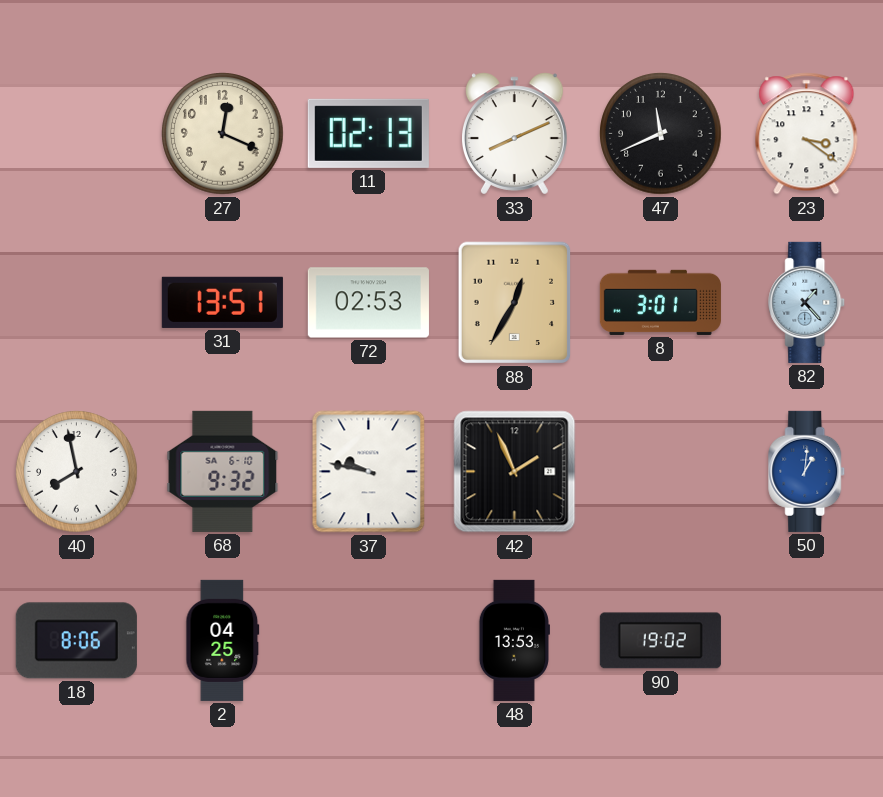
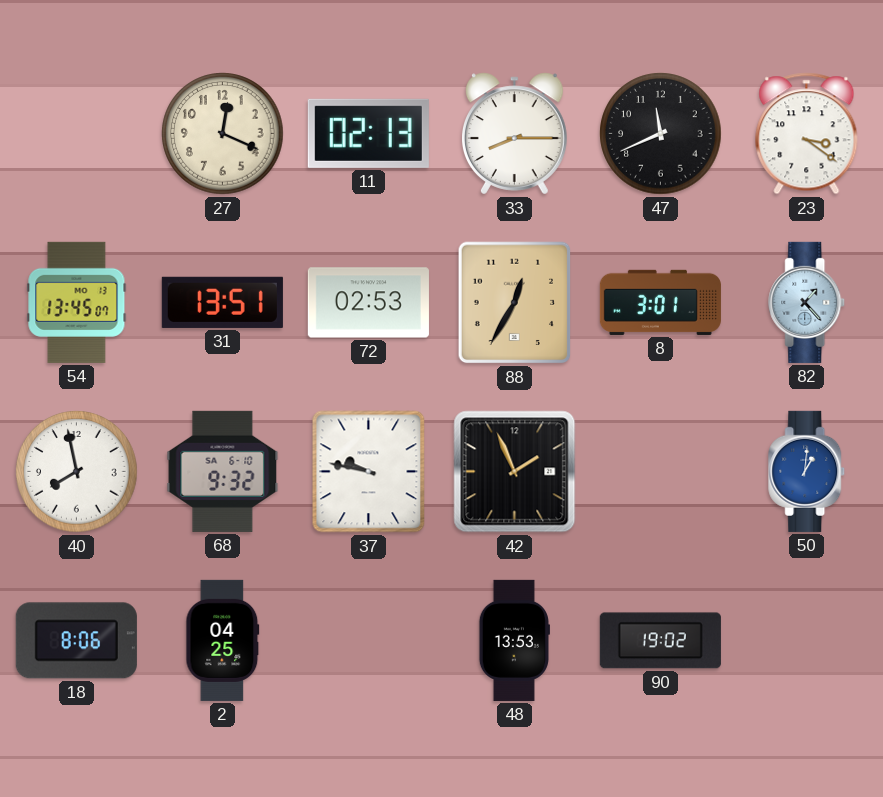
33: 8:11 -> 8:15 (514, 134)
54: none -> 13:45 (77, 302)
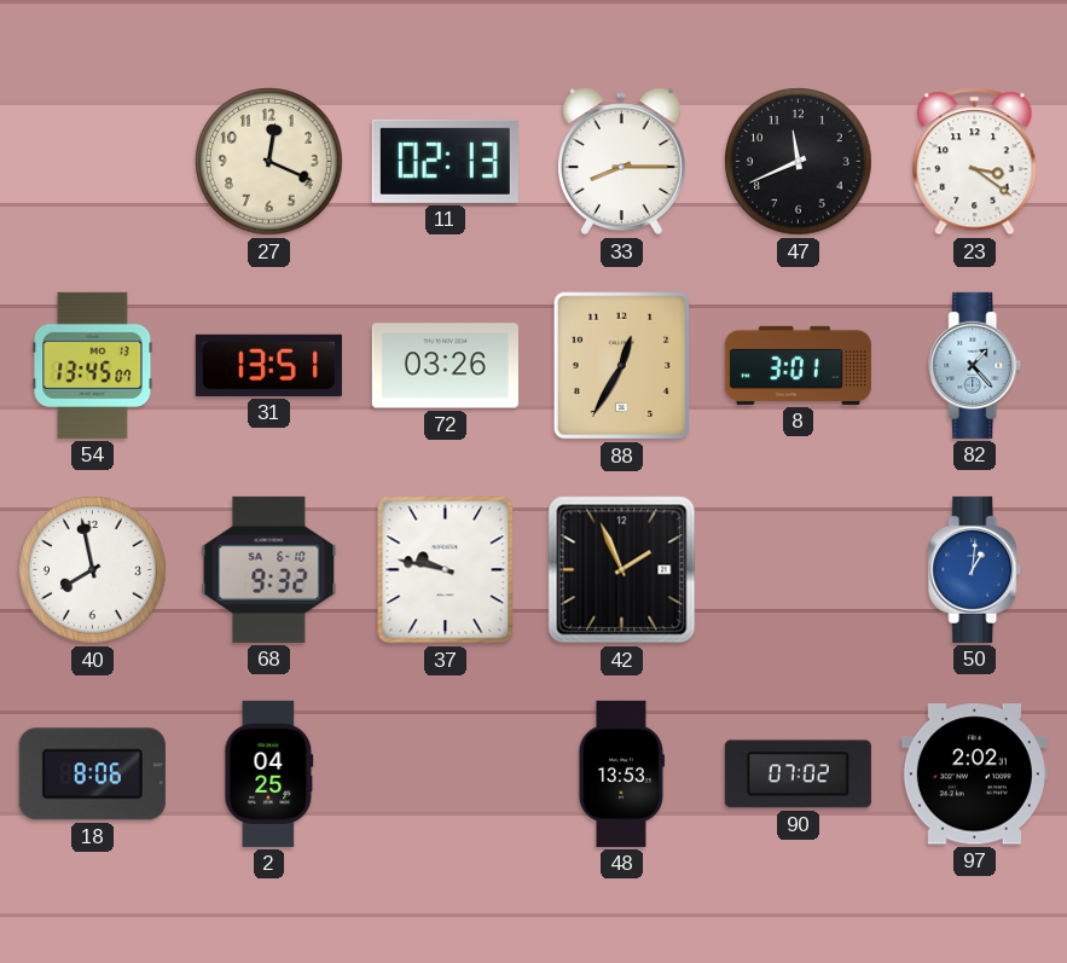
72: 02:53 -> 03:26 (445, 366)
90: 19:02 -> 07:02 (798, 775)
97: none -> 2:02 (974, 775)
